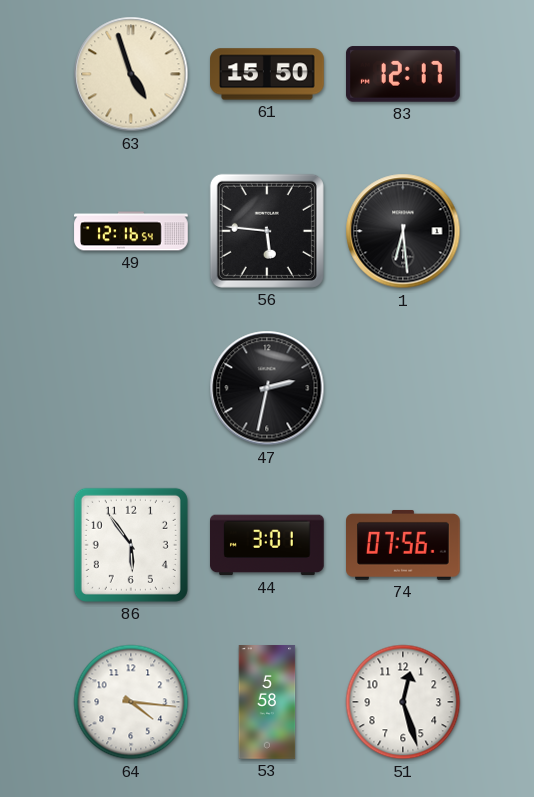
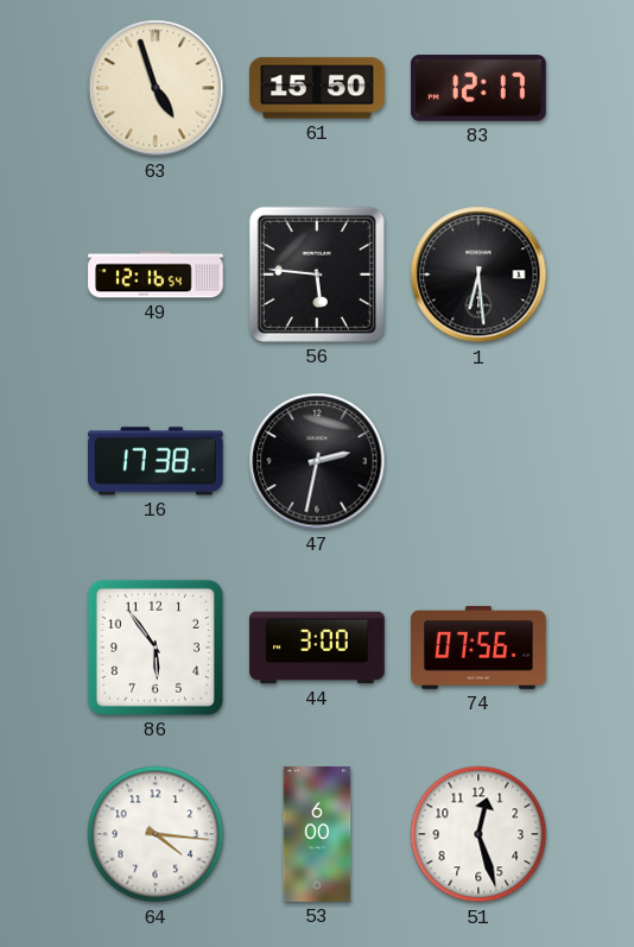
16: none -> 17:38 (157, 461)
44: 3:01 -> 3:00 (318, 648)
53: 5:58 -> 6:00 (317, 834)
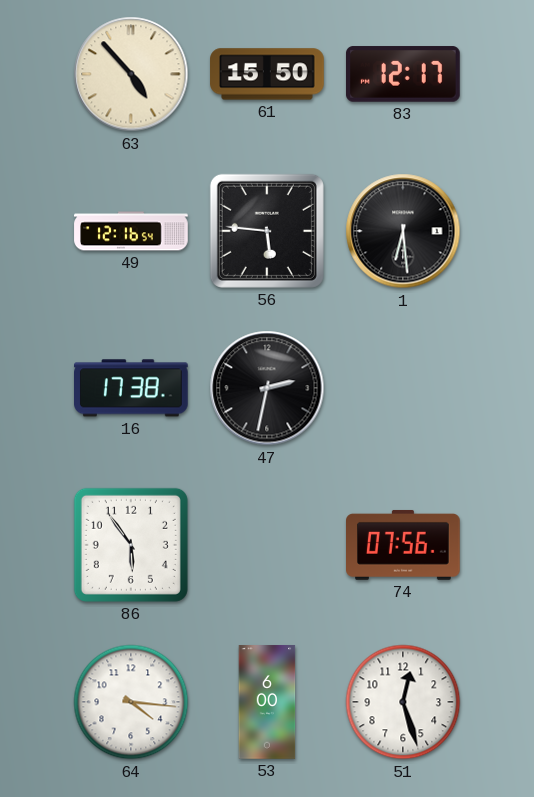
63: 4:57 -> 4:53 (131, 74)
44: 3:00 -> none (318, 648)
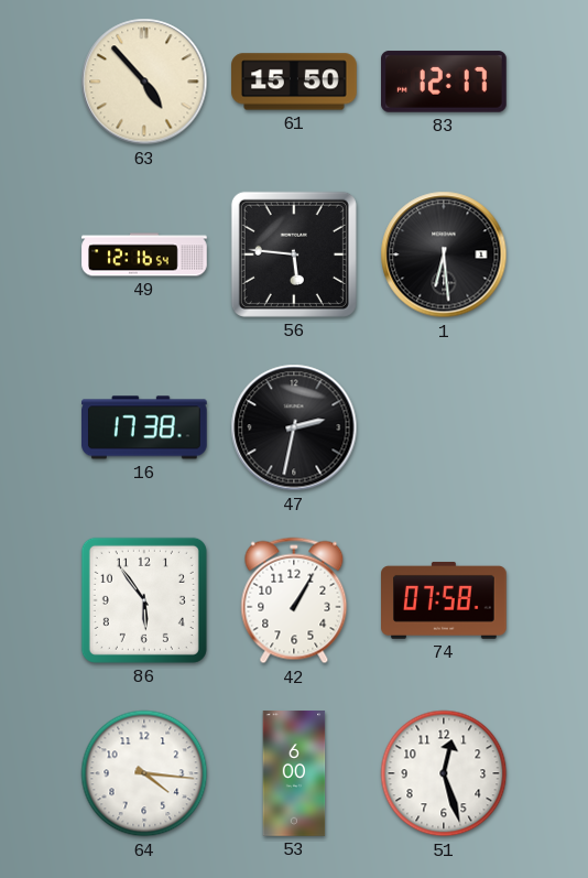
42: none -> 1:05 (294, 600)
74: 07:56 -> 07:58 (445, 600)
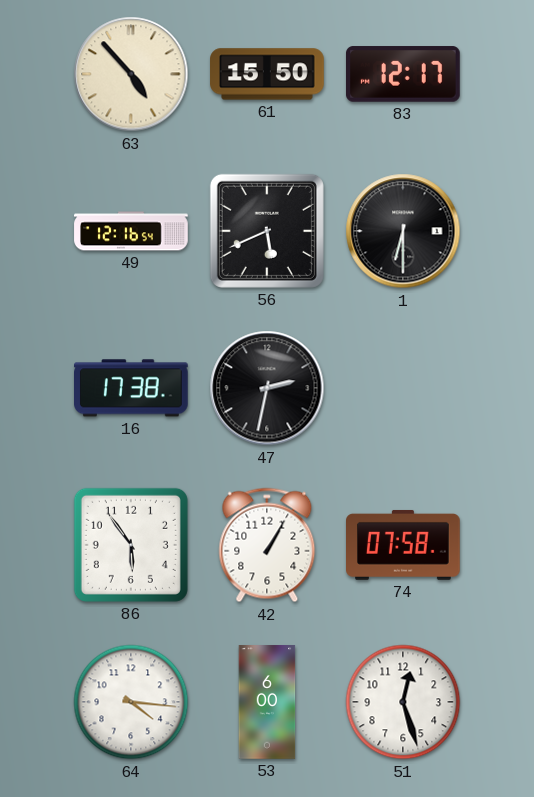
56: 5:46 -> 5:41 (267, 231)
1: 6:29 -> 6:30 (403, 231)
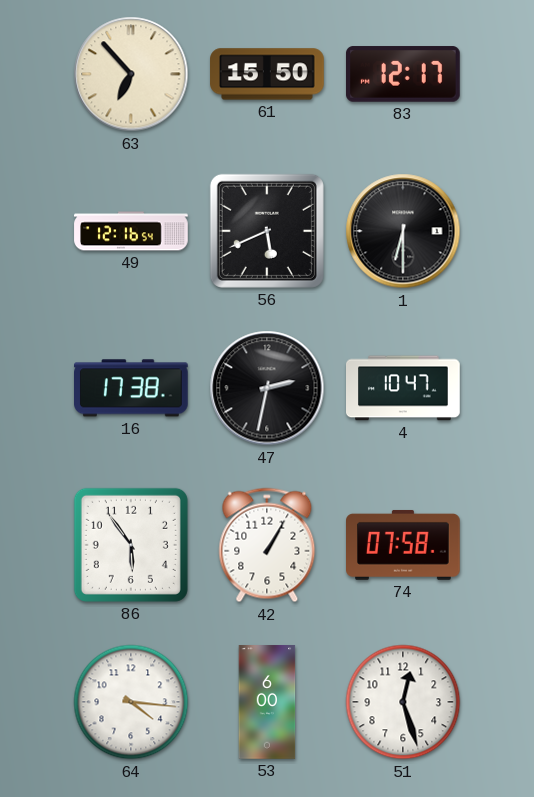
63: 4:53 -> 6:53 (131, 74)
4: none -> 10:47 (403, 388)
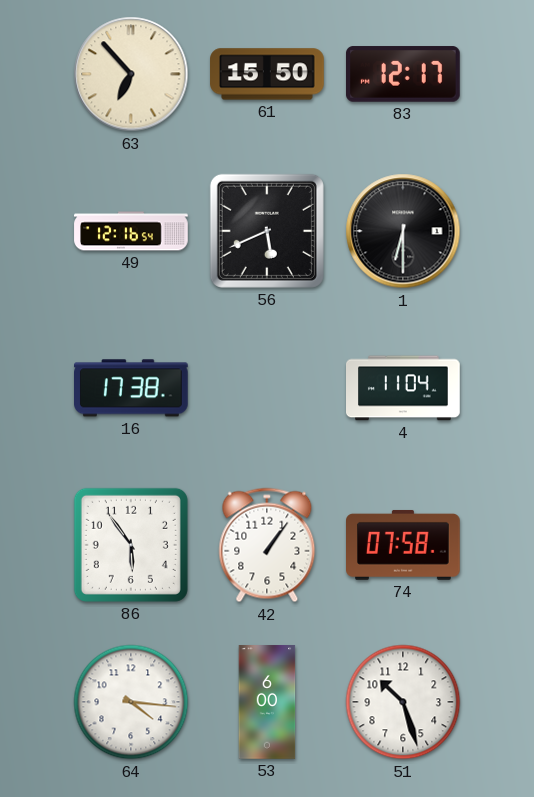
47: 2:32 -> none (267, 388)
4: 10:47 -> 11:04 (403, 388)
42: 1:05 -> 1:06 (267, 545)
51: 12:27 -> 10:27 (403, 702)
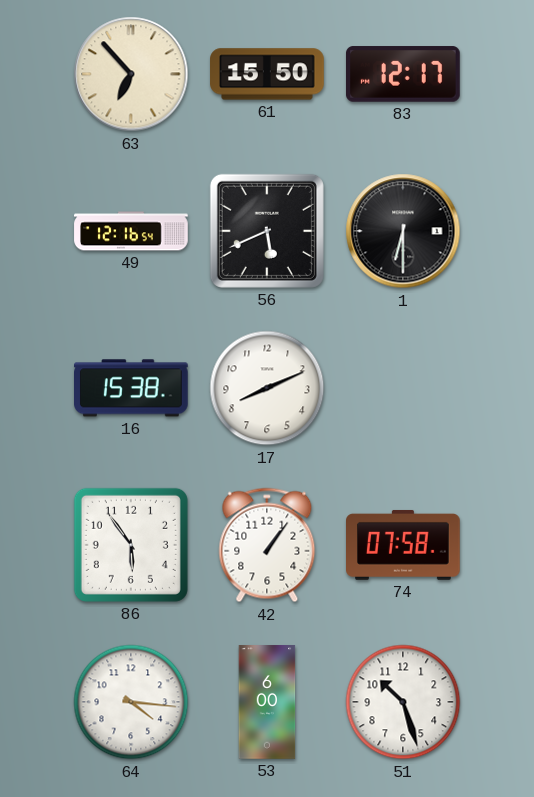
16: 17:38 -> 15:38 (132, 388)
17: none -> 8:11 (267, 388)
4: 11:04 -> none (403, 388)
